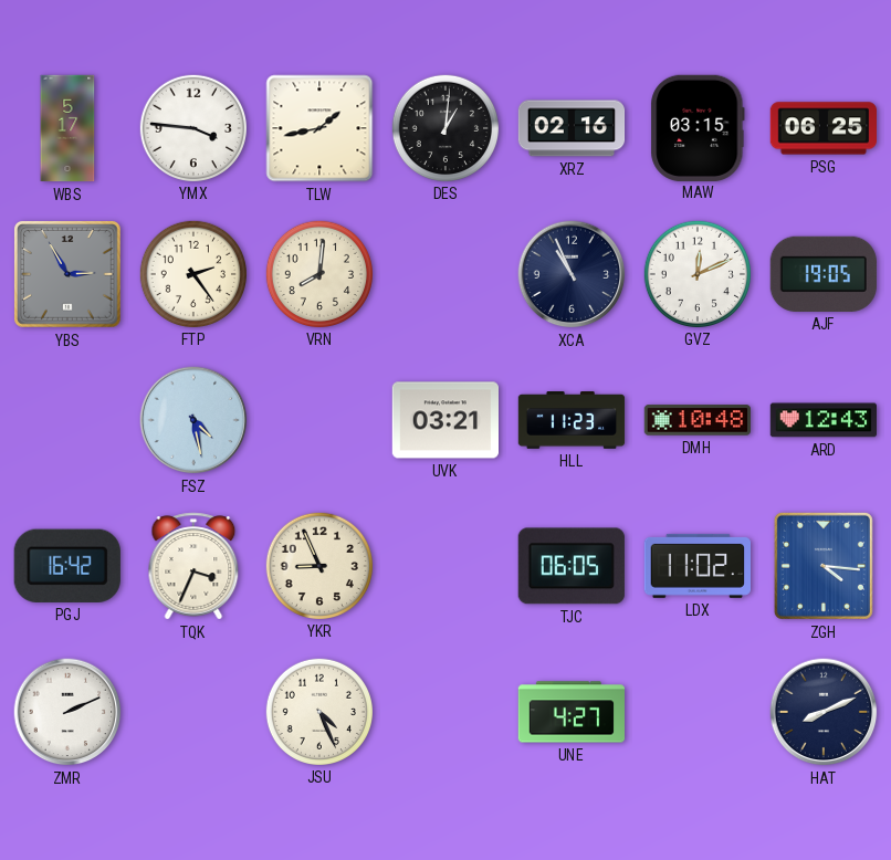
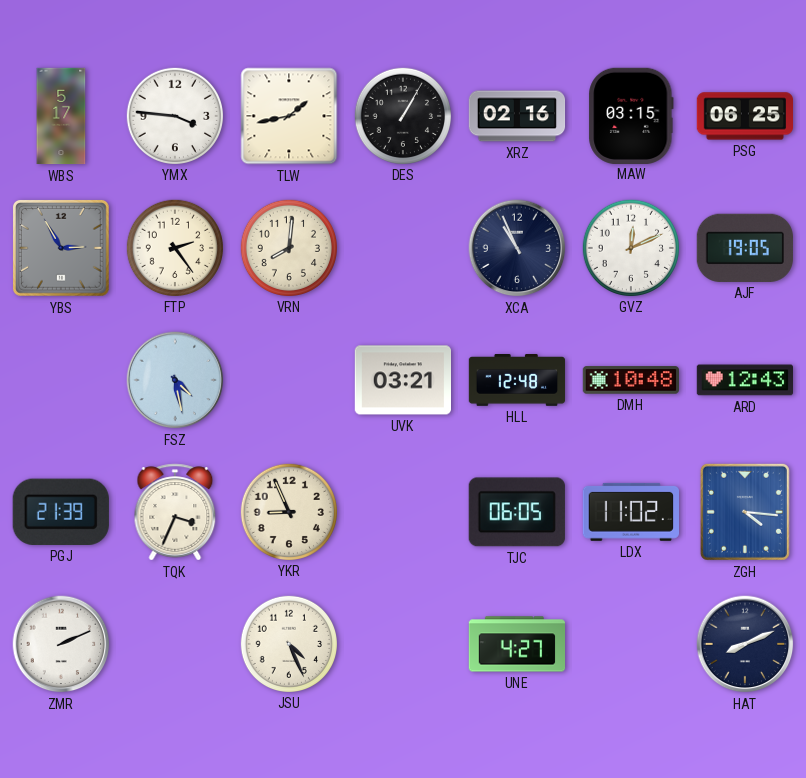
DES: 1:01 -> 1:05 (402, 115)
HLL: 11:23 -> 12:48 (517, 380)
PGJ: 16:42 -> 21:39 (61, 512)
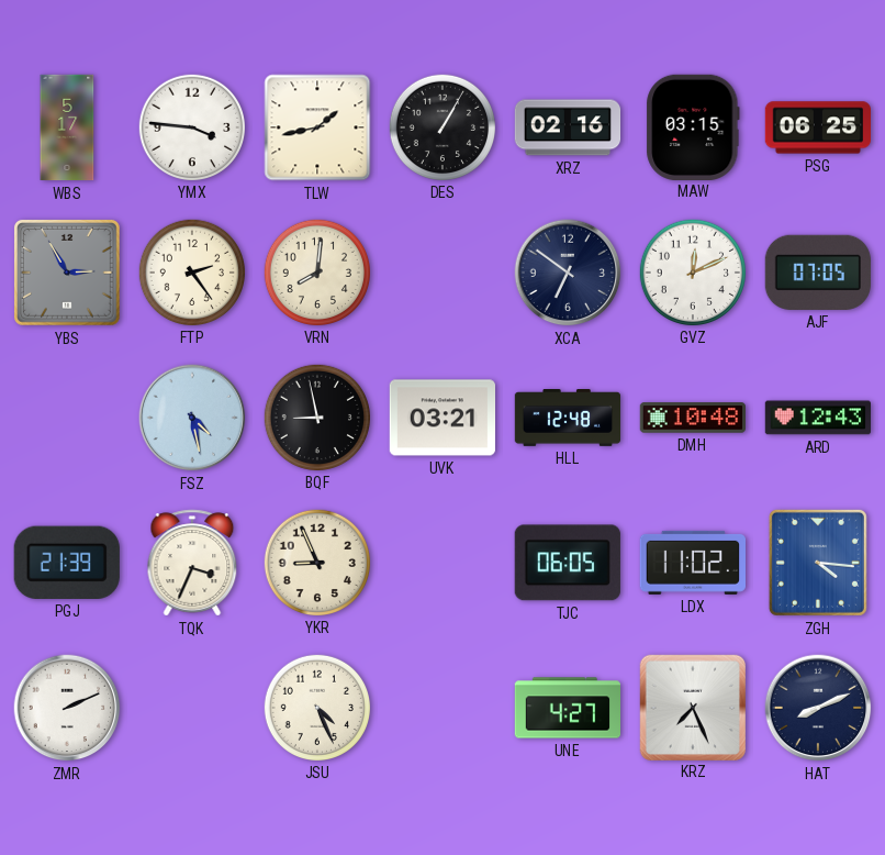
XCA: 10:56 -> 6:51 (568, 273)
AJF: 19:05 -> 07:05 (818, 273)
BQF: none -> 8:58 (316, 417)
KRZ: none -> 7:26 (692, 707)
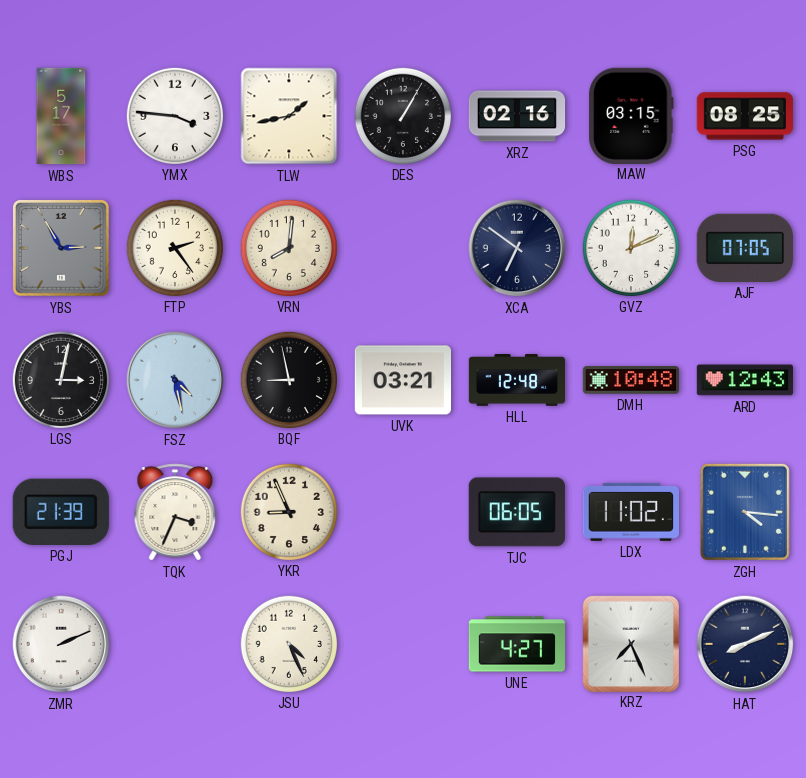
PSG: 06:25 -> 08:25 (745, 116)
LGS: none -> 3:02 (60, 379)
